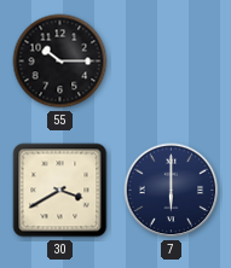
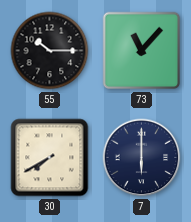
73: none -> 11:07 (142, 51)
30: 3:40 -> 7:40 (50, 158)
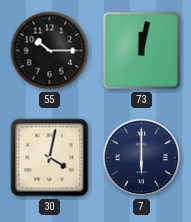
73: 11:07 -> 12:02 (142, 51)
30: 7:40 -> 4:02 (50, 158)
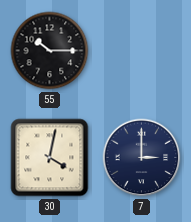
73: 12:02 -> none (142, 51)
7: 6:00 -> 3:00 (142, 158)
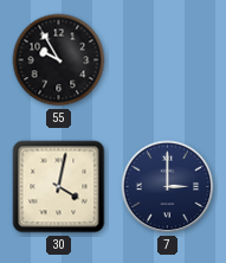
55: 10:15 -> 9:55 (59, 60)
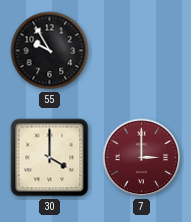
30: 4:02 -> 4:00 (50, 158)
7 dial: navy -> burgundy (142, 158)
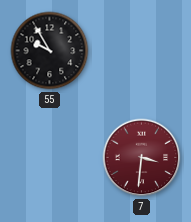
30: 4:00 -> none (50, 158)
7: 3:00 -> 3:31 (142, 158)
